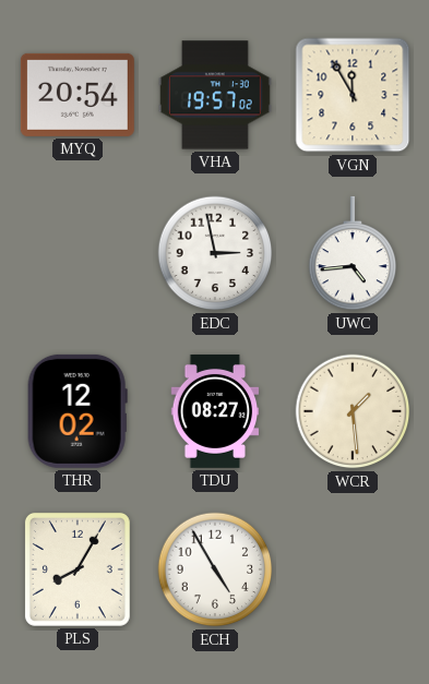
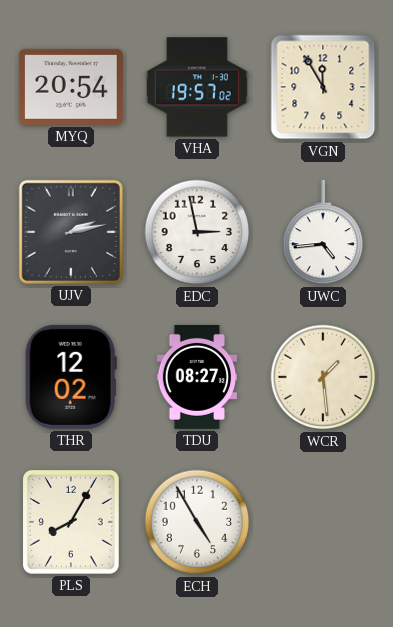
UJV: none -> 2:13 (71, 232)
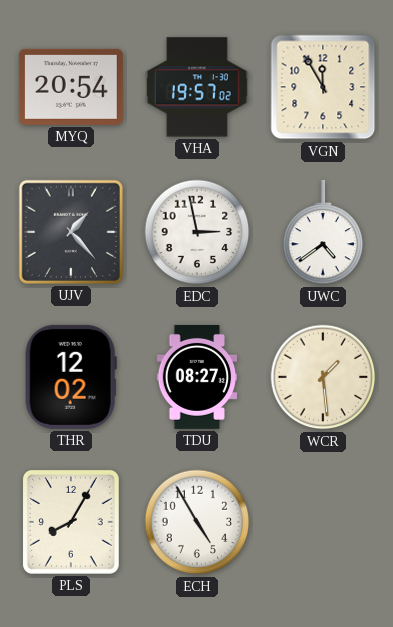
UJV: 2:13 -> 1:23 (71, 232)
UWC: 4:44 -> 4:39 (323, 232)
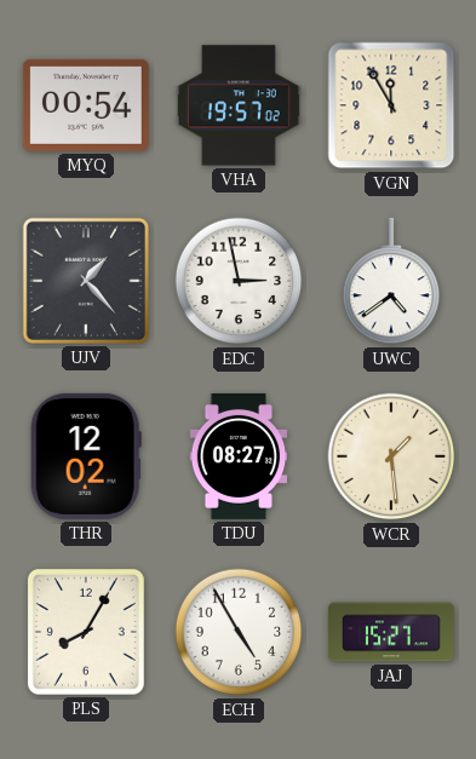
MYQ: 20:54 -> 00:54 (86, 105)
JAJ: none -> 15:27 (391, 632)
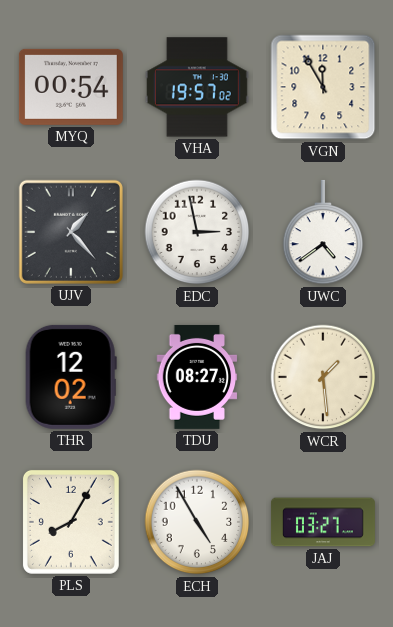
JAJ: 15:27 -> 03:27 (323, 522)
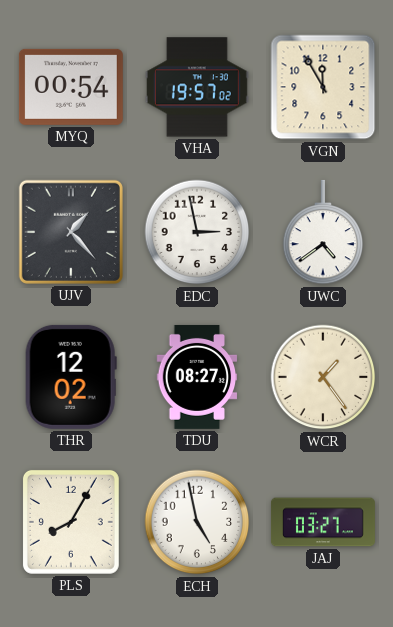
WCR: 1:29 -> 1:24 (323, 377)
ECH: 4:55 -> 4:58 (197, 522)
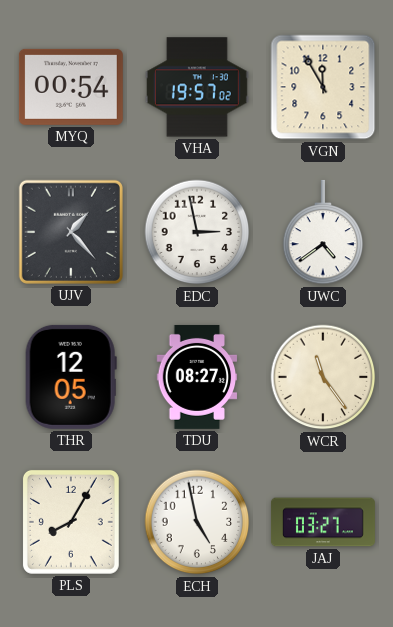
THR: 12:02 -> 12:05 (71, 377)
WCR: 1:24 -> 11:24 (323, 377)
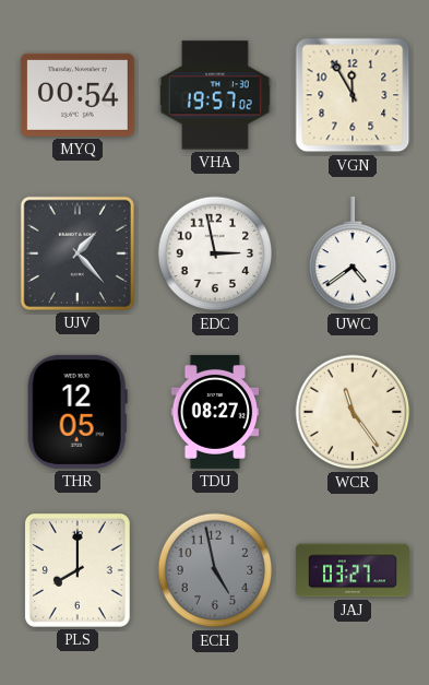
PLS: 8:05 -> 8:00 (78, 570)
ECH dial: white -> grey (215, 570)
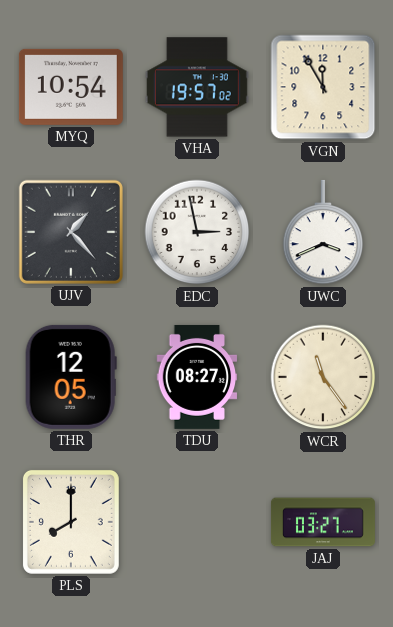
MYQ: 00:54 -> 10:54 (71, 87)
UWC: 4:39 -> 3:41 (323, 232)
ECH: 4:58 -> none (215, 570)
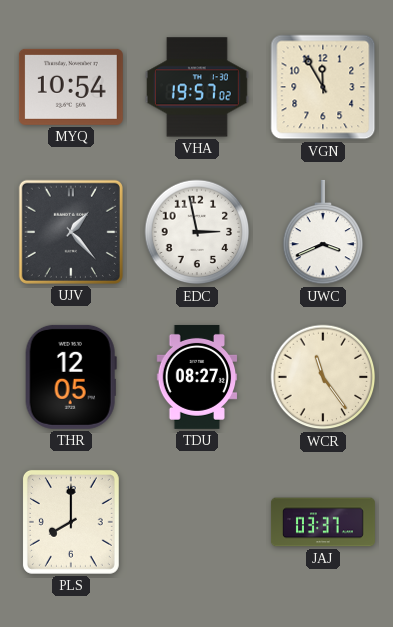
JAJ: 03:27 -> 03:37 (323, 522)
